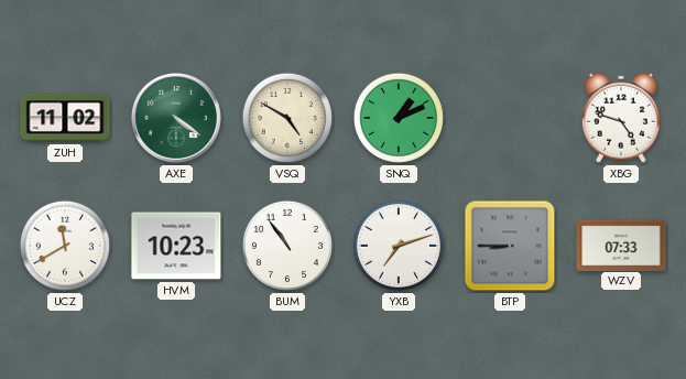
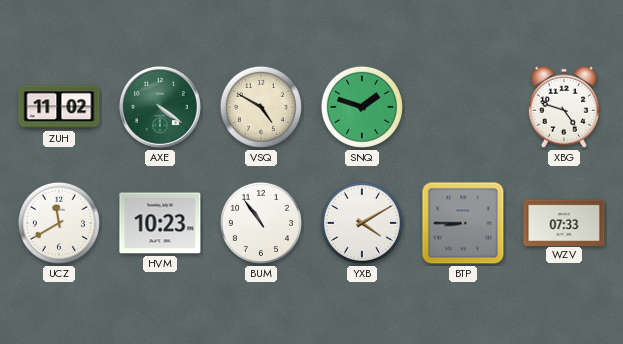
SNQ: 1:11 -> 1:48 (362, 107)
YXB: 7:12 -> 4:10 (362, 223)
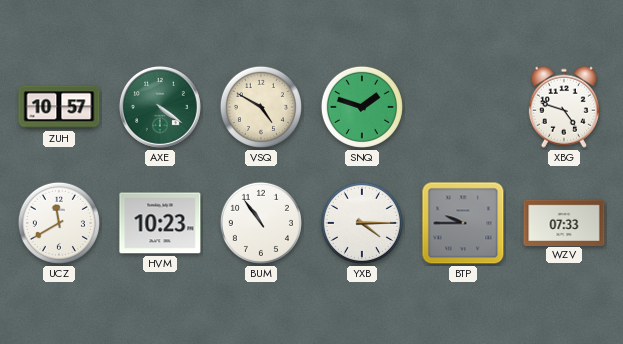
ZUH: 11:02 -> 10:57 (59, 107)
YXB: 4:10 -> 4:15 (362, 223)
BTP: 8:45 -> 9:45 (463, 223)
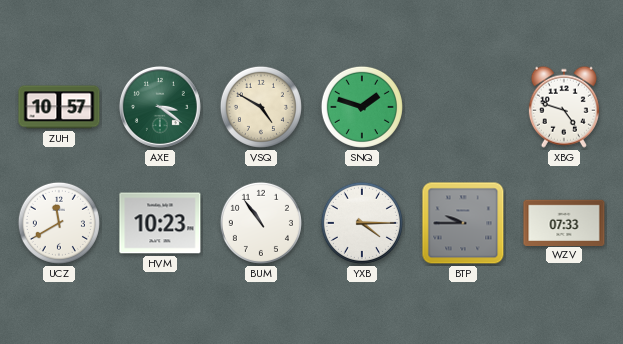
AXE: 4:21 -> 3:21 (160, 107)
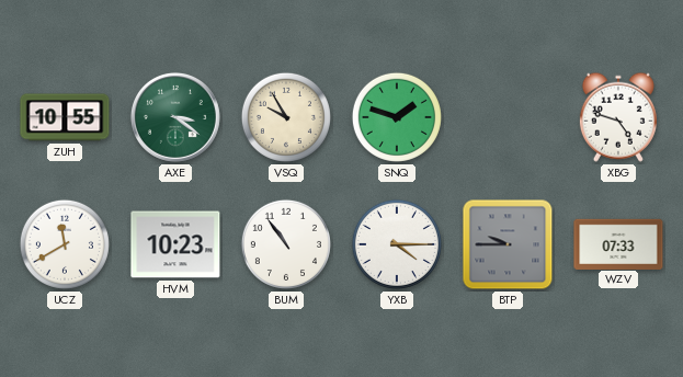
ZUH: 10:57 -> 10:55 (65, 117)
VSQ: 4:50 -> 9:55 (286, 117)
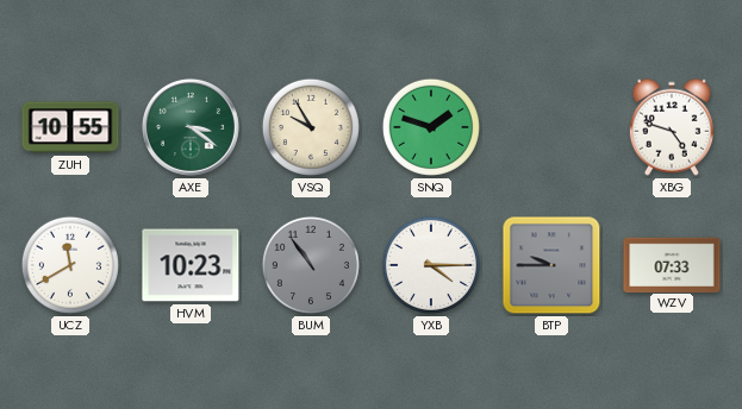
BUM dial: white -> grey (311, 265)
